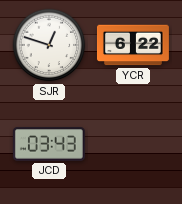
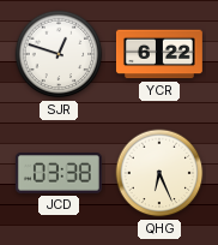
JCD: 03:43 -> 03:38 (59, 173)
QHG: none -> 6:26 (159, 173)
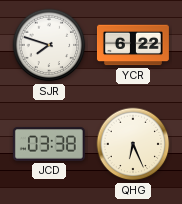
SJR: 12:48 -> 7:48 (49, 45)
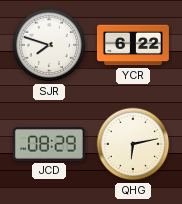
JCD: 03:38 -> 08:29 (49, 144)
QHG: 6:26 -> 6:13 (133, 144)
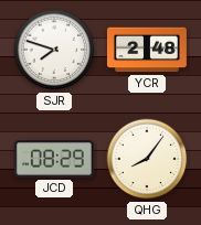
YCR: 6:22 -> 2:48 (147, 50)
QHG: 6:13 -> 8:06 (147, 159)
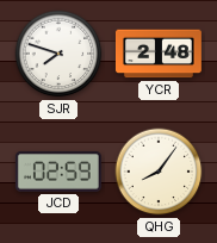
JCD: 08:29 -> 02:59 (58, 172)
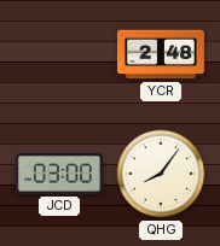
SJR: 7:48 -> none (58, 54)
JCD: 02:59 -> 03:00 (59, 174)
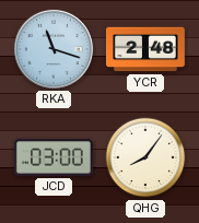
RKA: none -> 11:18 (54, 49)
